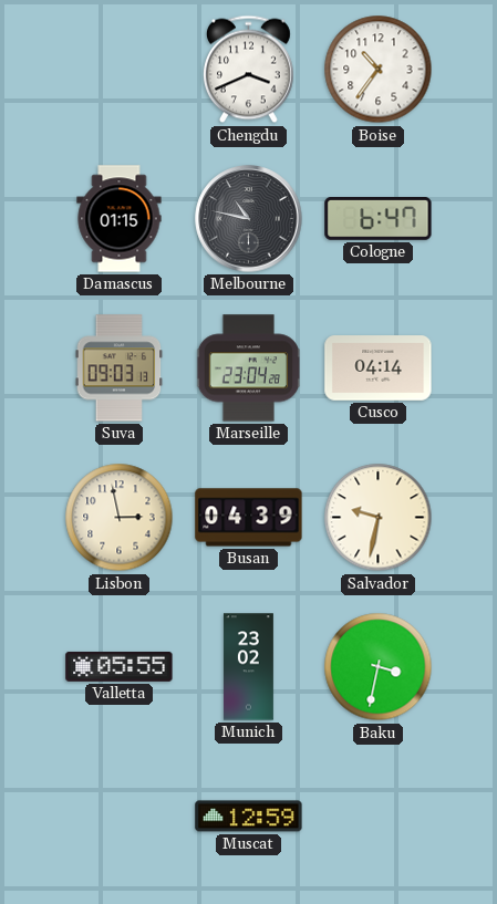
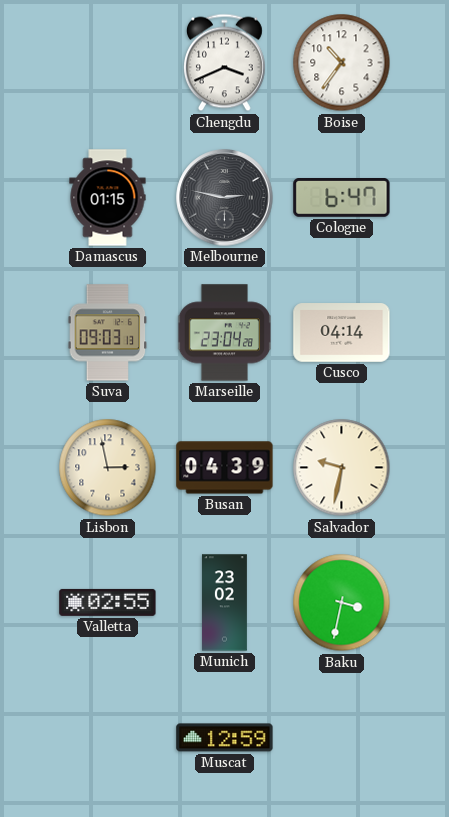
Melbourne: 10:47 -> 2:47 (225, 198)
Valletta: 05:55 -> 02:55 (108, 602)
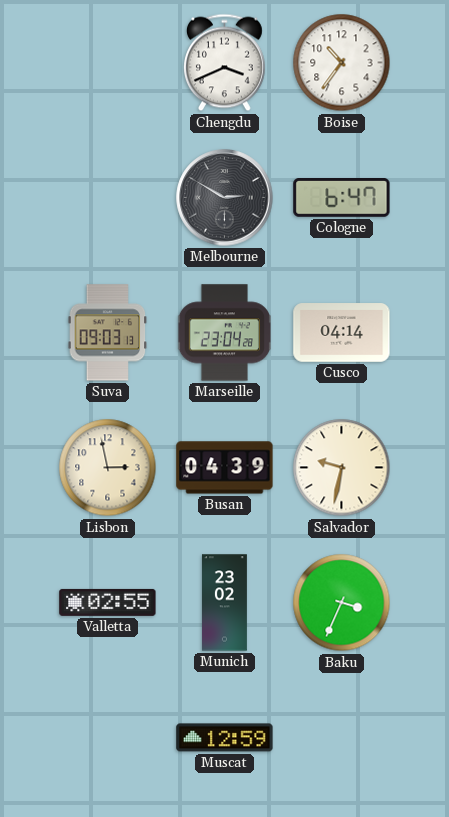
Damascus: 01:15 -> none (108, 198)
Melbourne: 2:47 -> 2:50 (225, 198)
Baku: 3:32 -> 3:34 (342, 603)
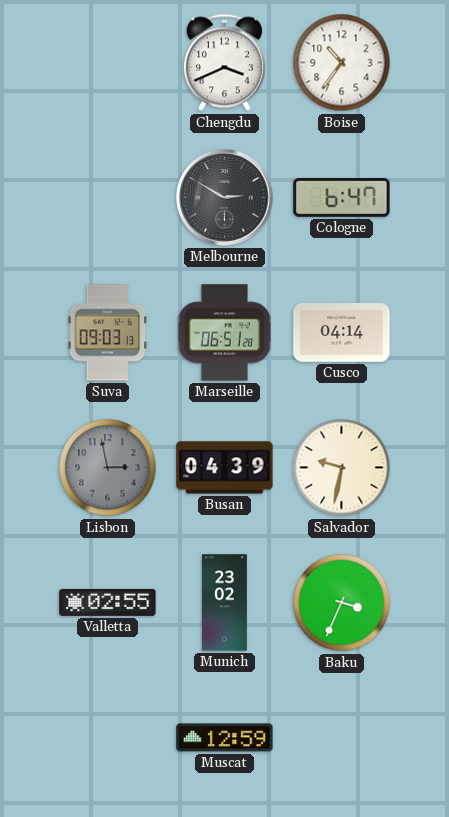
Marseille: 23:04 -> 06:51 (224, 333)
Lisbon dial: cream -> grey (108, 468)
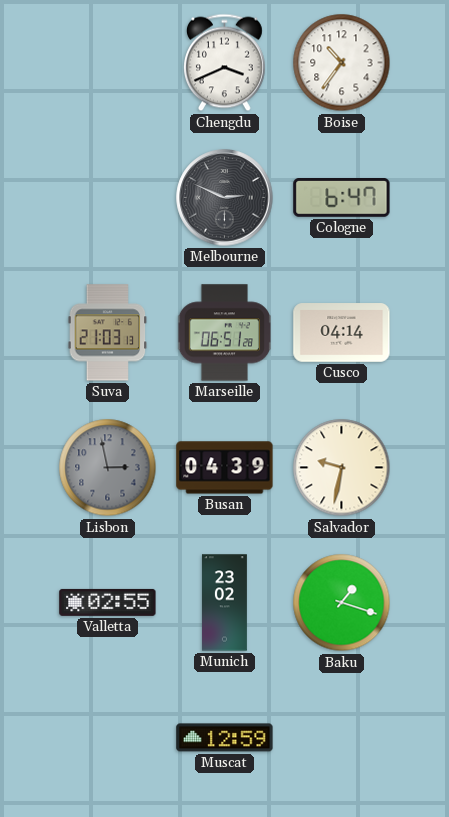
Melbourne: 2:50 -> 2:49 (225, 198)
Suva: 09:03 -> 21:03 (108, 333)
Baku: 3:34 -> 1:18 (342, 603)
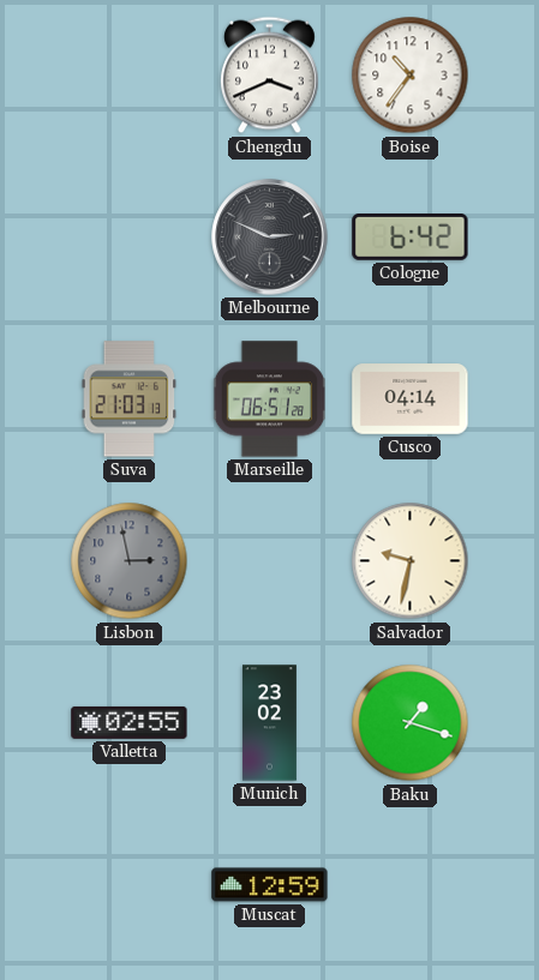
Cologne: 6:47 -> 6:42 (411, 238)
Busan: 04:39 -> none (225, 468)
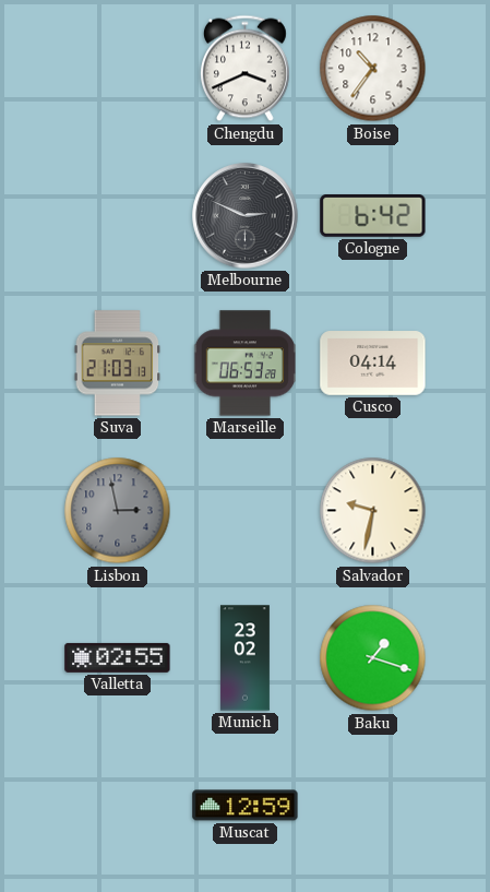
Marseille: 06:51 -> 06:53 (244, 364)
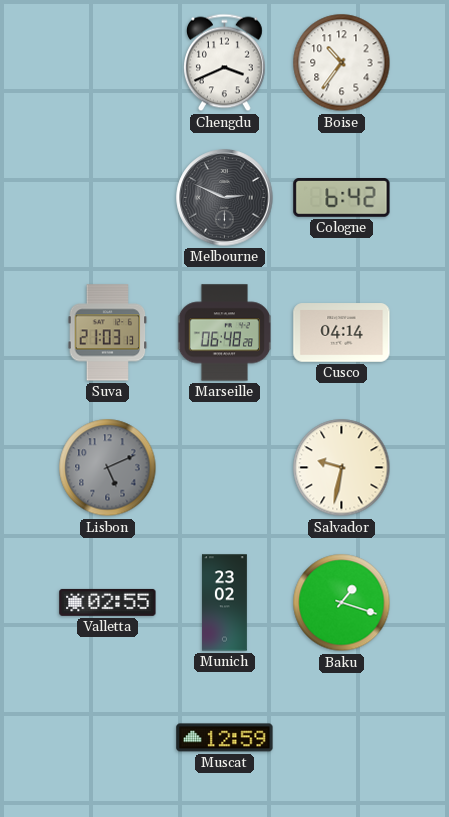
Marseille: 06:53 -> 06:48 (224, 333)
Lisbon: 2:58 -> 5:11 (108, 468)
